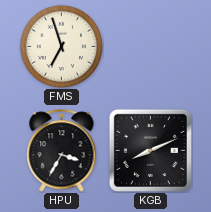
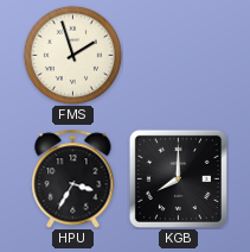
FMS: 6:57 -> 1:57 (72, 55)
KGB: 8:11 -> 8:00 (178, 178)
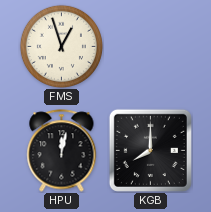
FMS: 1:57 -> 12:57 (61, 46)
HPU: 3:35 -> 12:02 (62, 151)
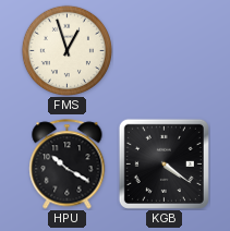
HPU: 12:02 -> 10:20 (68, 165)
KGB: 8:00 -> 4:21 (164, 163)
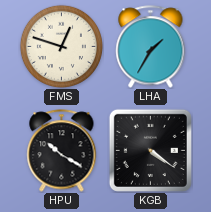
FMS: 12:57 -> 12:48 (61, 46)
LHA: none -> 1:35 (151, 47)
